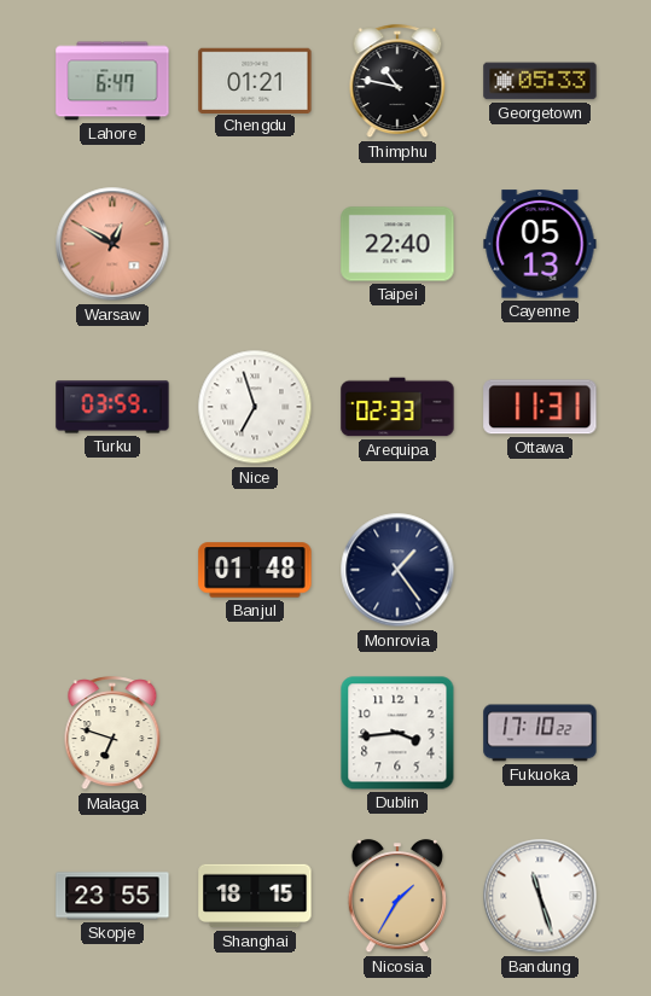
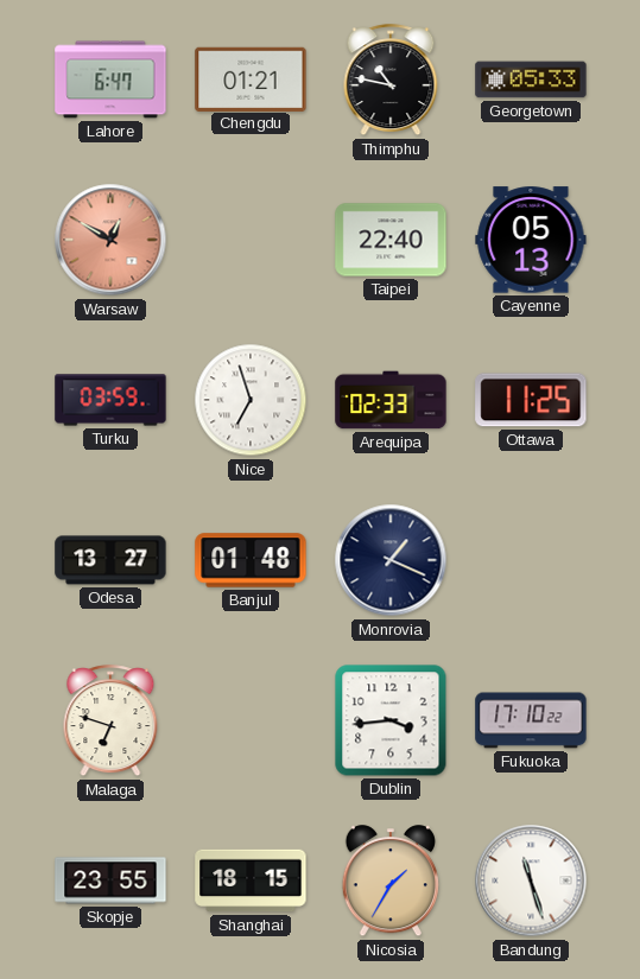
Ottawa: 11:31 -> 11:25 (531, 400)
Odesa: none -> 13:27 (110, 560)
Monrovia: 1:24 -> 1:19 (391, 560)
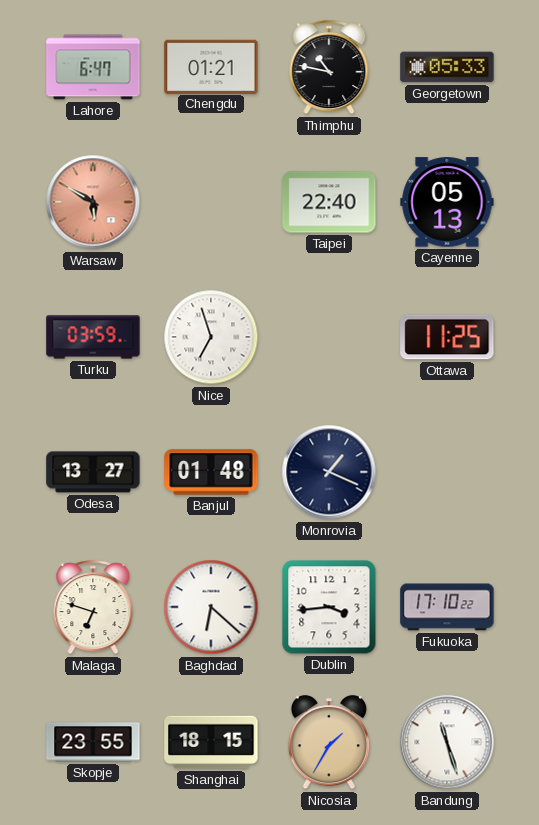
Warsaw: 12:50 -> 5:50 (93, 202)
Arequipa: 02:33 -> none (391, 400)
Baghdad: none -> 6:22 (211, 607)
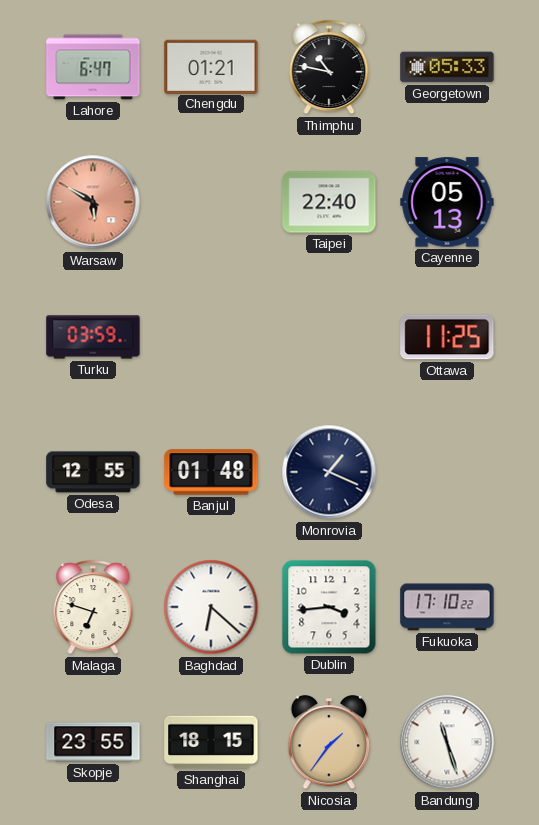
Nice: 6:57 -> none (211, 337)
Odesa: 13:27 -> 12:55 (93, 472)
Nicosia: 1:35 -> 1:36 (328, 743)
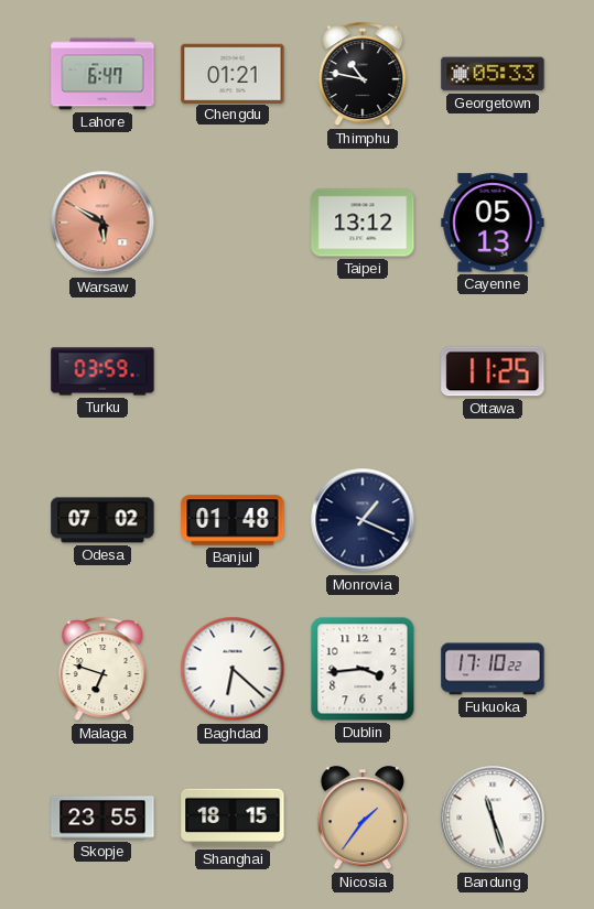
Taipei: 22:40 -> 13:12 (363, 223)
Odesa: 12:55 -> 07:02 (102, 520)
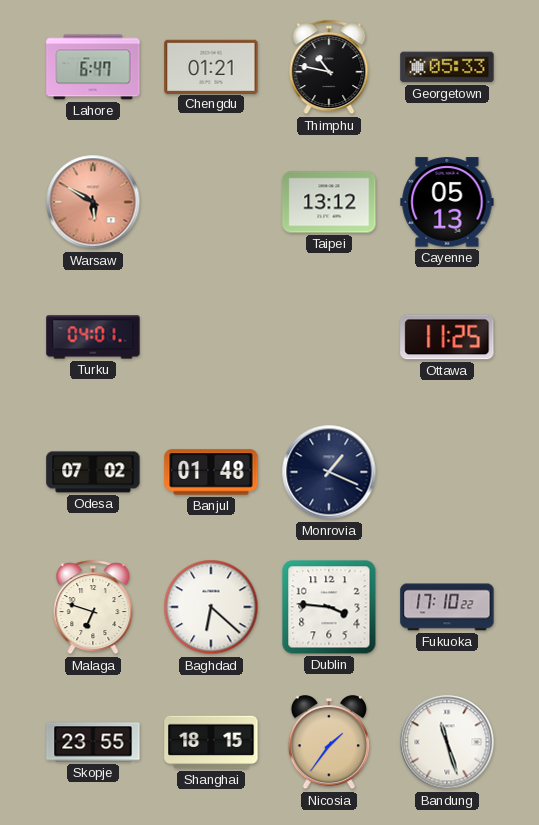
Turku: 03:59 -> 04:01 (93, 337)
Dublin: 3:44 -> 3:46 (329, 607)
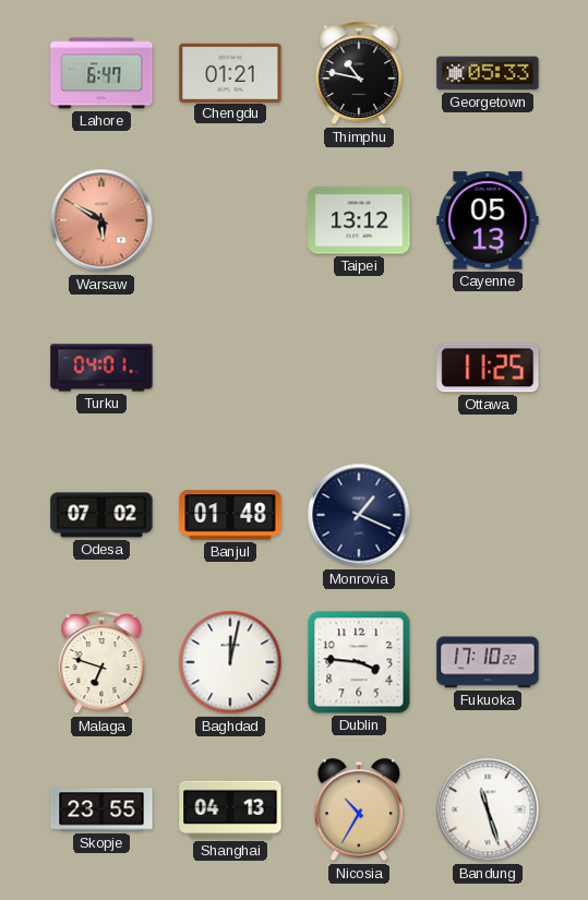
Baghdad: 6:22 -> 12:02 (230, 662)
Shanghai: 18:15 -> 04:13 (230, 809)
Nicosia: 1:36 -> 10:35 (358, 811)
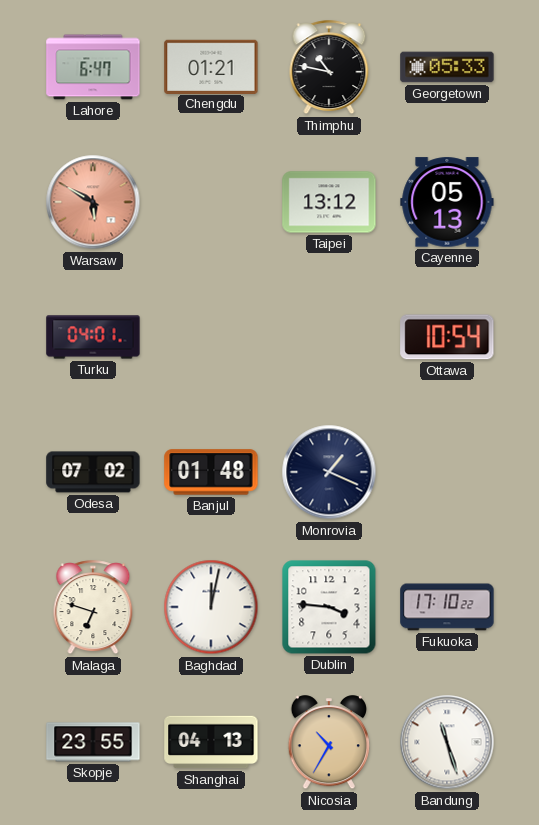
Ottawa: 11:25 -> 10:54 (447, 337)
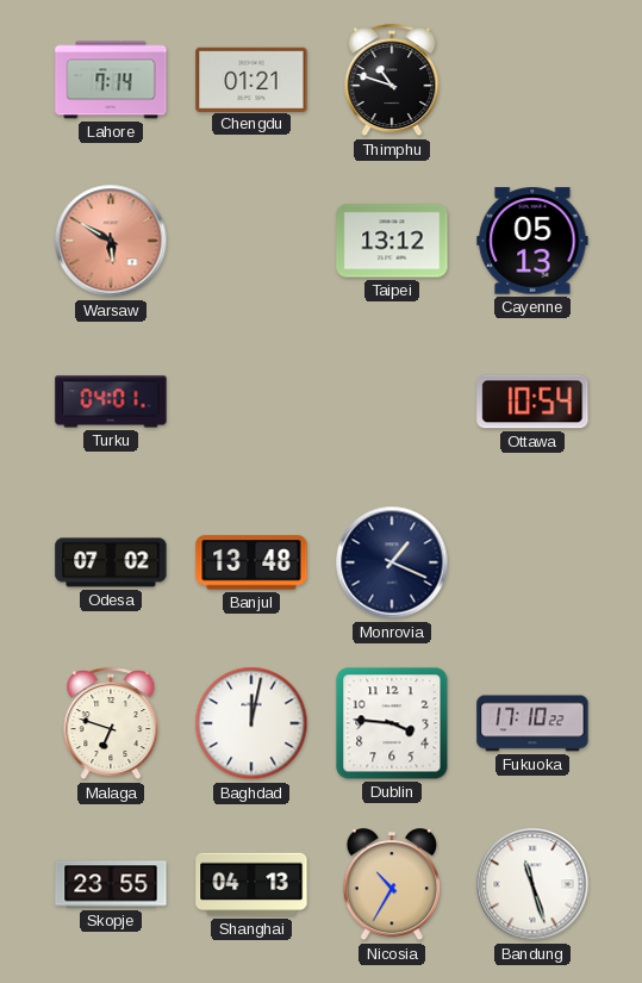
Lahore: 6:47 -> 7:14 (111, 80)
Thimphu: 10:47 -> 10:48 (392, 81)
Georgetown: 05:33 -> none (447, 67)
Banjul: 01:48 -> 13:48 (251, 562)
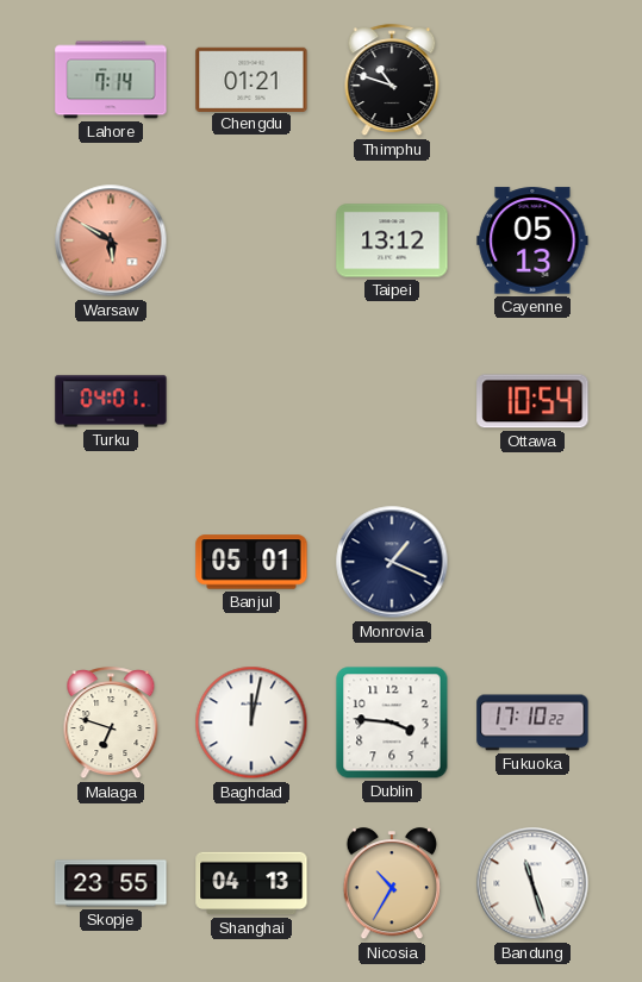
Odesa: 07:02 -> none (111, 562)
Banjul: 13:48 -> 05:01 (251, 562)
